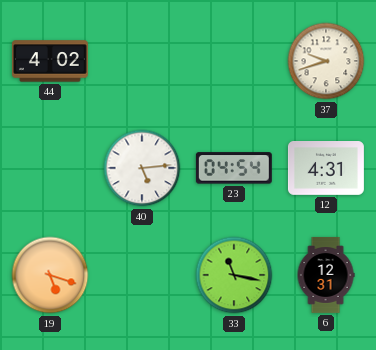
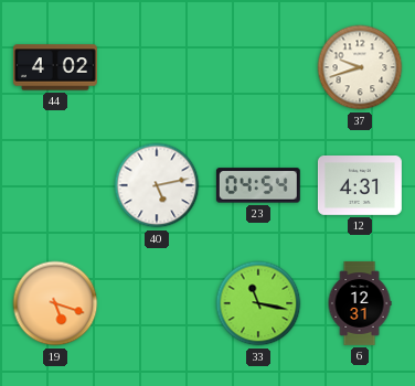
40: 5:14 -> 5:13 (157, 185)
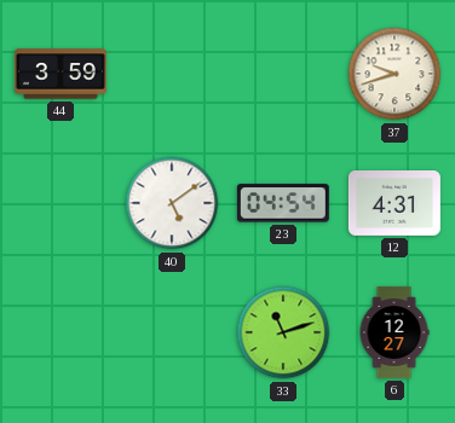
44: 4:02 -> 3:59 (61, 74)
40: 5:13 -> 5:09 (172, 203)
19: 5:18 -> none (55, 303)
33: 11:17 -> 11:12 (283, 332)
6: 12:31 -> 12:27 (394, 332)
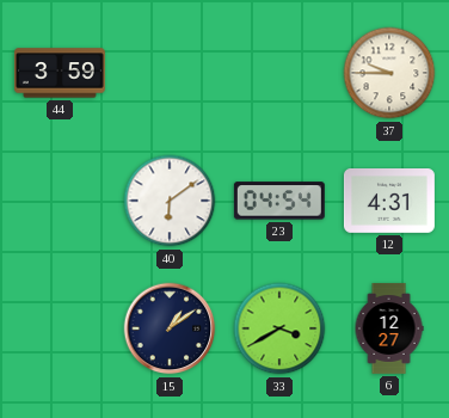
37: 9:42 -> 9:45 (389, 73)
40: 5:09 -> 6:09 (170, 201)
15: none -> 1:09 (170, 328)
33: 11:12 -> 3:40 (279, 328)
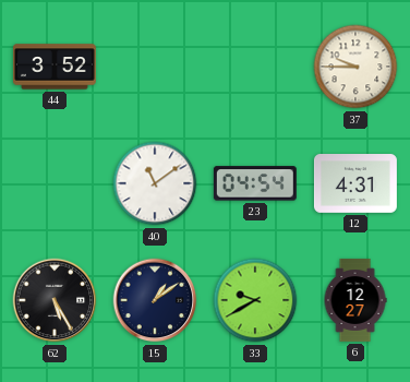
44: 3:59 -> 3:52 (55, 67)
40: 6:09 -> 11:09 (155, 183)
62: none -> 5:25 (55, 300)
33: 3:40 -> 9:40 (255, 300)
